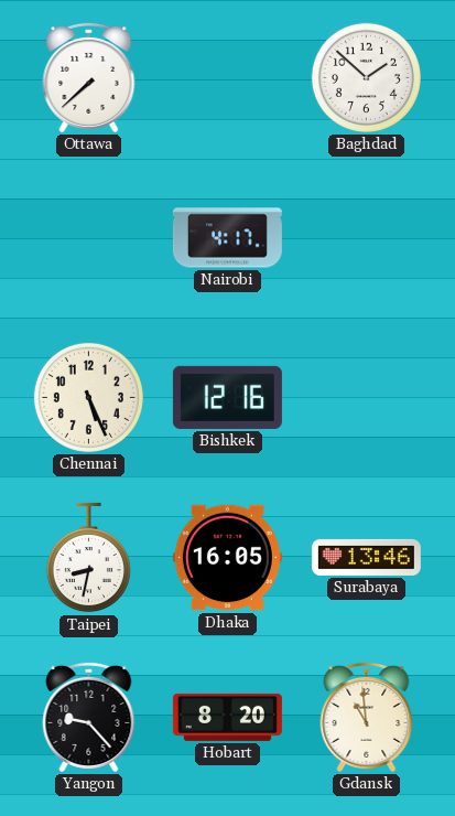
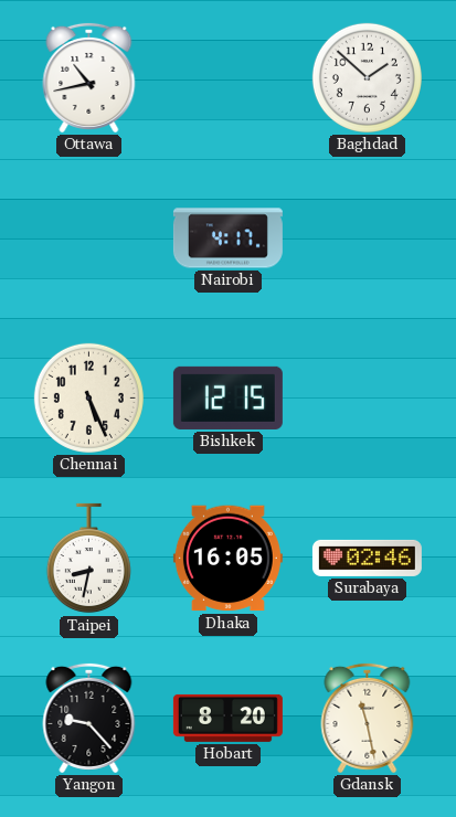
Ottawa: 7:38 -> 10:43 (89, 77)
Bishkek: 12:16 -> 12:15 (227, 397)
Surabaya: 13:46 -> 02:46 (367, 558)
Gdansk: 10:59 -> 11:28 (368, 718)
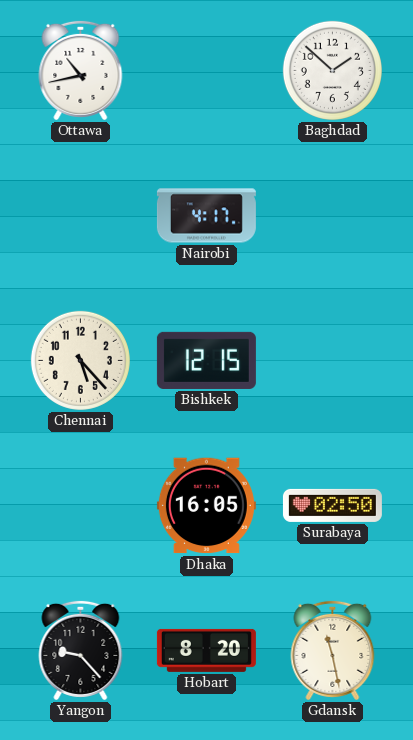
Chennai: 5:26 -> 5:23 (80, 360)
Taipei: 8:32 -> none (88, 559)
Surabaya: 02:46 -> 02:50 (332, 505)
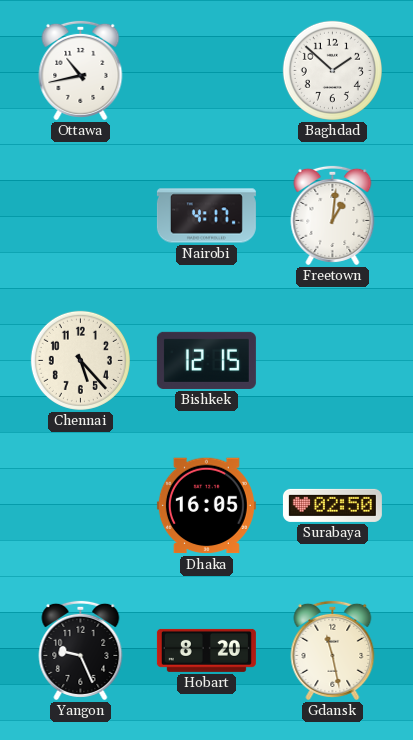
Freetown: none -> 1:01 (333, 215)
Yangon: 9:23 -> 9:26 (81, 650)
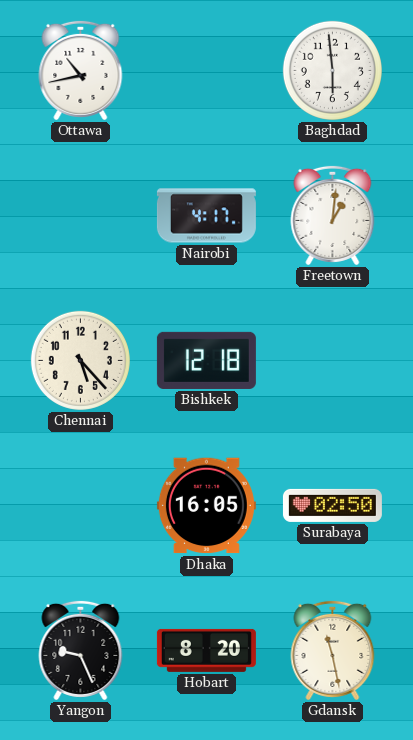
Baghdad: 1:52 -> 5:59 (332, 70)
Bishkek: 12:15 -> 12:18 (206, 360)
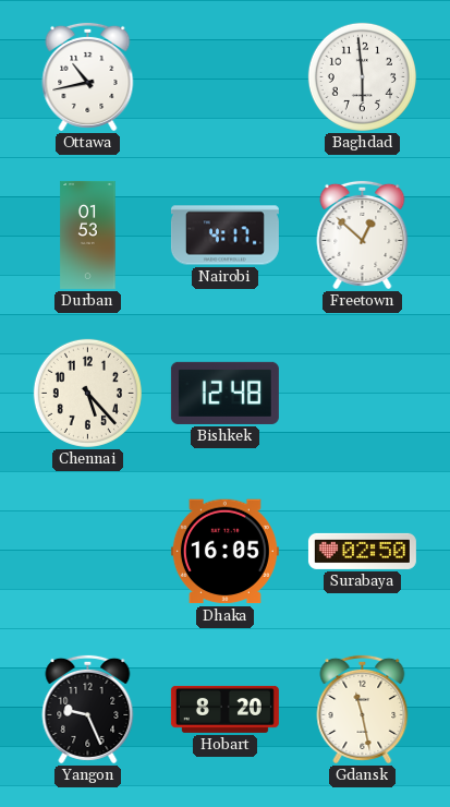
Durban: none -> 01:53 (88, 234)
Freetown: 1:01 -> 12:52 (363, 234)
Bishkek: 12:18 -> 12:48 (224, 393)
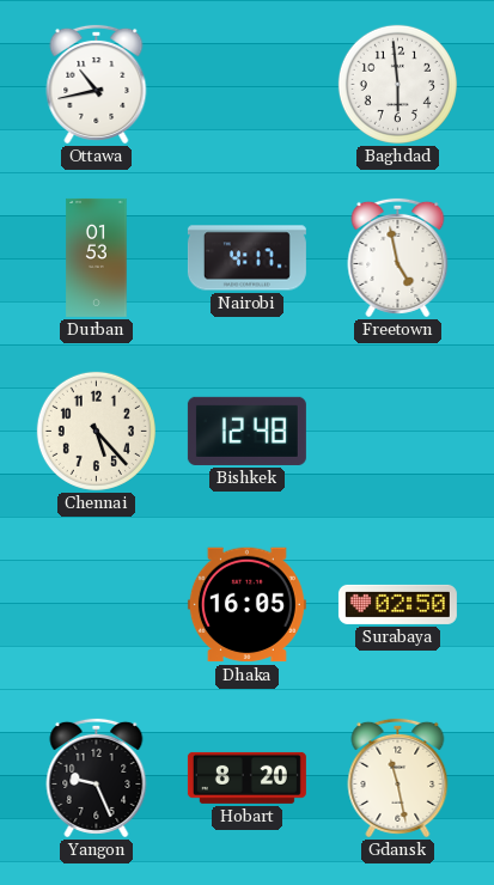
Freetown: 12:52 -> 4:58 (398, 257)
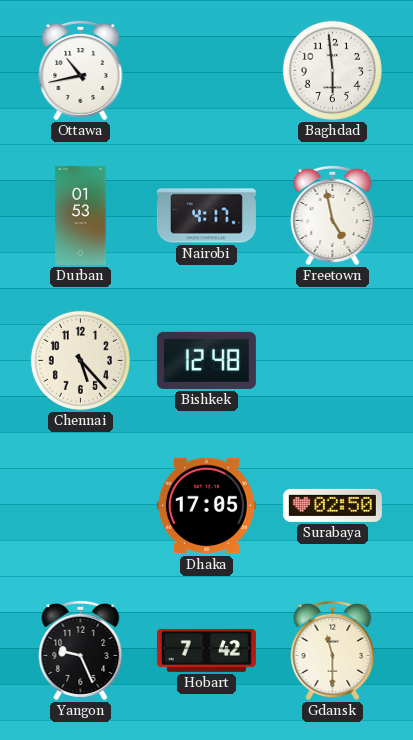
Dhaka: 16:05 -> 17:05 (206, 506)
Hobart: 8:20 -> 7:42 (206, 650)
Gdansk: 11:28 -> 11:30 (333, 650)
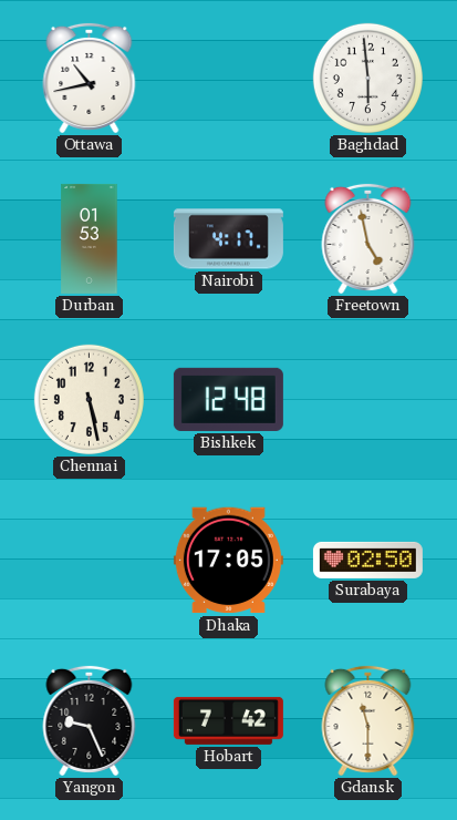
Chennai: 5:23 -> 5:28 (89, 399)
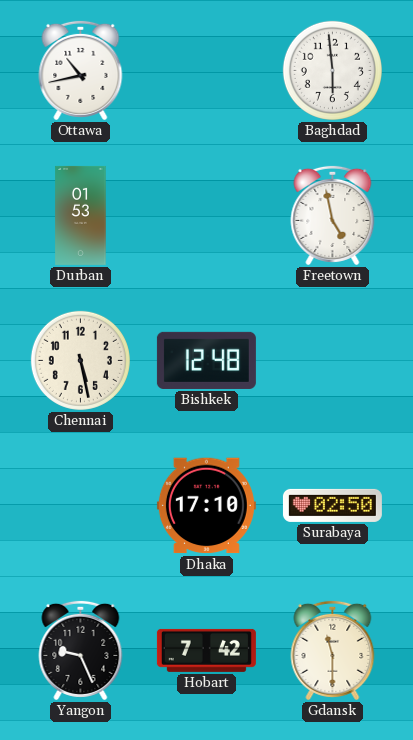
Nairobi: 4:17 -> none (228, 239)
Dhaka: 17:05 -> 17:10 (206, 506)
